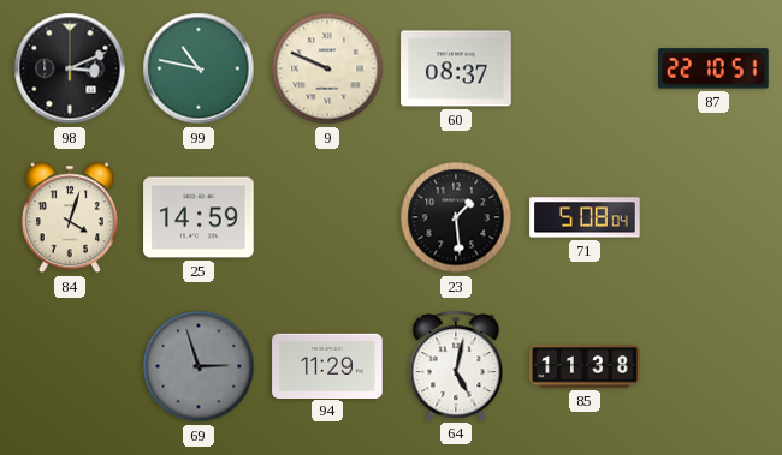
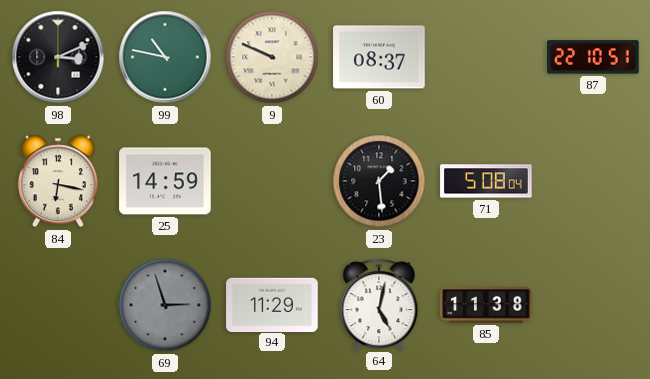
84: 4:03 -> 6:17 (58, 181)
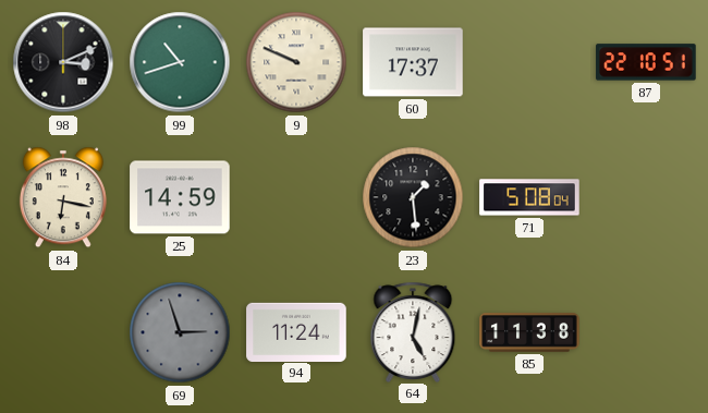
99: 10:47 -> 10:42 (180, 62)
60: 08:37 -> 17:37 (413, 62)
94: 11:29 -> 11:24 (296, 331)
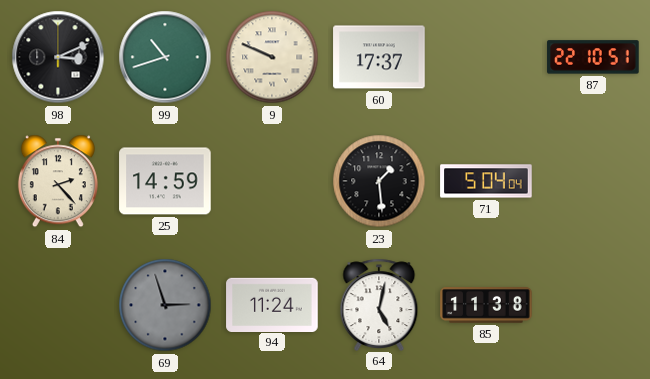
84: 6:17 -> 2:23 (58, 181)
71: 5:08 -> 5:04 (486, 181)
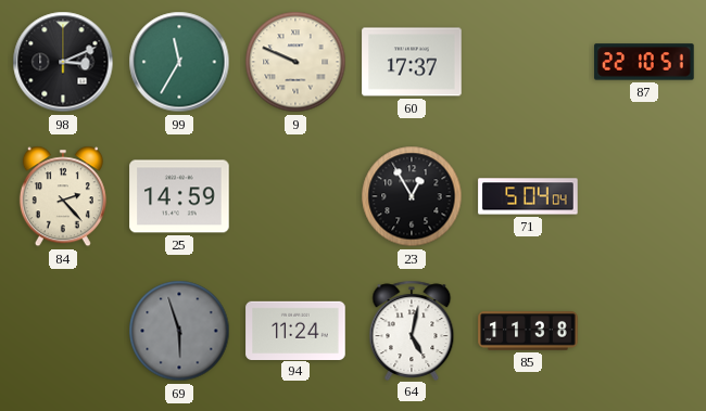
99: 10:42 -> 11:35 (179, 62)
23: 1:29 -> 12:55 (412, 196)
69: 2:57 -> 5:57 (179, 331)
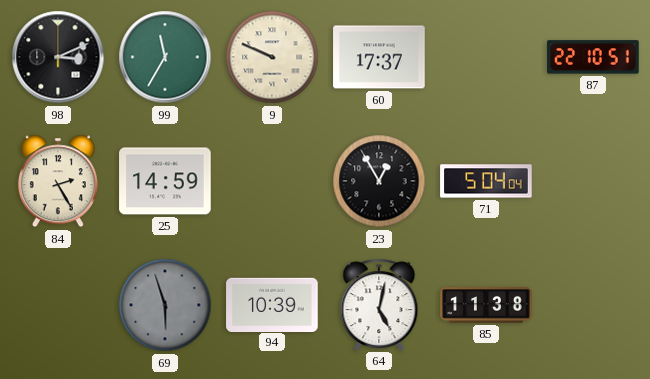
84: 2:23 -> 2:25 (58, 181)
94: 11:24 -> 10:39 (272, 304)
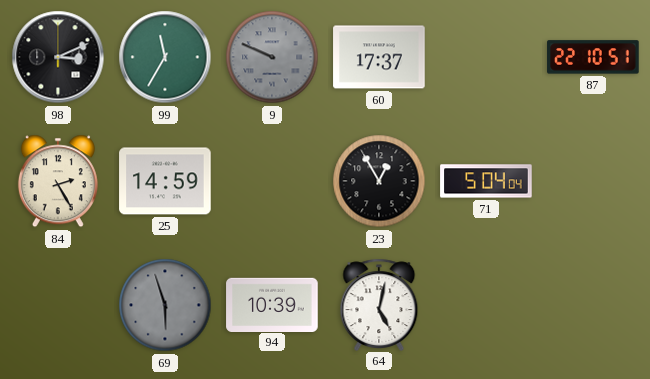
9 dial: cream -> grey (272, 57)
85: 11:38 -> none (486, 305)
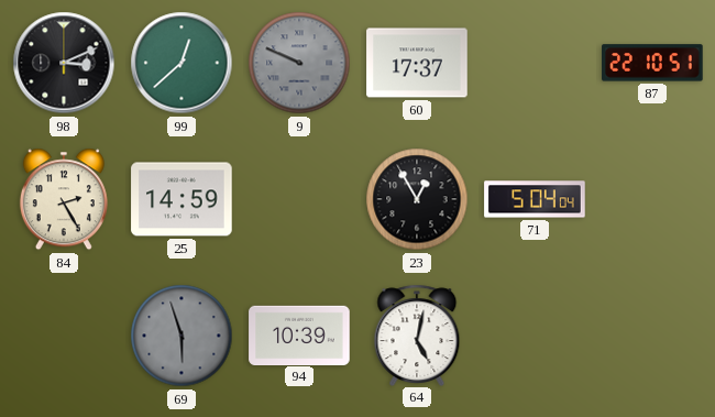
99: 11:35 -> 12:38 (182, 63)
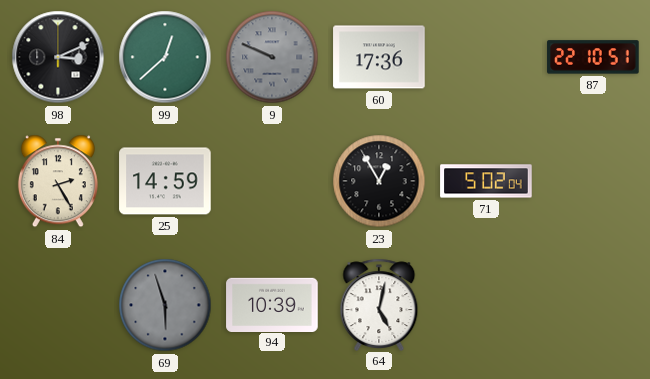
60: 17:37 -> 17:36 (379, 57)
71: 5:04 -> 5:02 (486, 181)
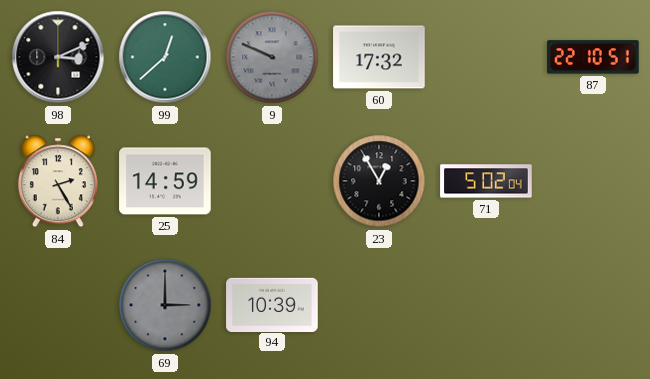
60: 17:36 -> 17:32 (379, 57)
69: 5:57 -> 3:00 (165, 305)
64: 5:02 -> none (379, 304)
